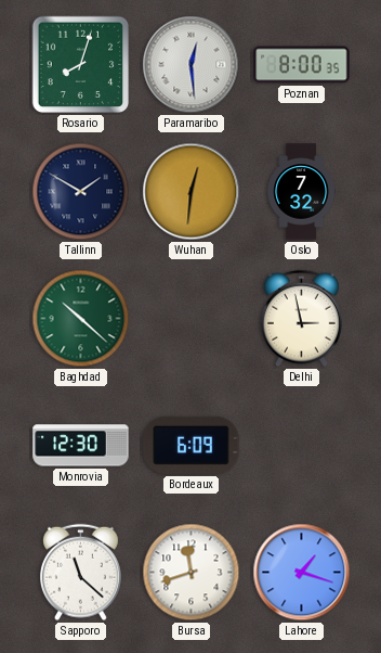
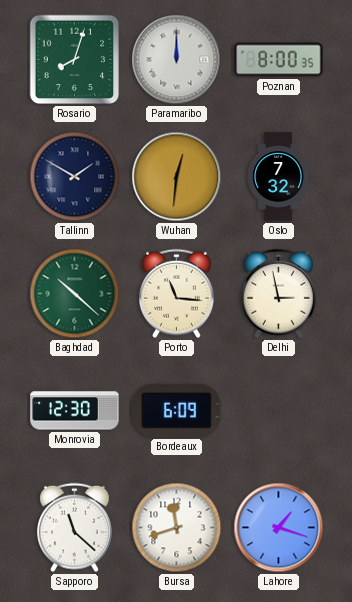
Paramaribo: 12:29 -> 12:00 (177, 60)
Porto: none -> 11:16 (176, 294)
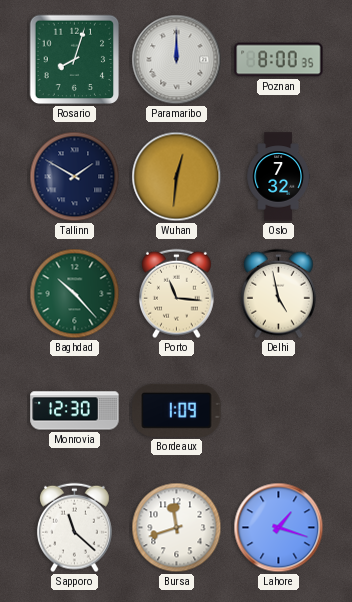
Baghdad: 10:22 -> 10:23 (75, 294)
Delhi: 2:58 -> 4:58 (278, 294)
Bordeaux: 6:09 -> 1:09 (177, 410)
